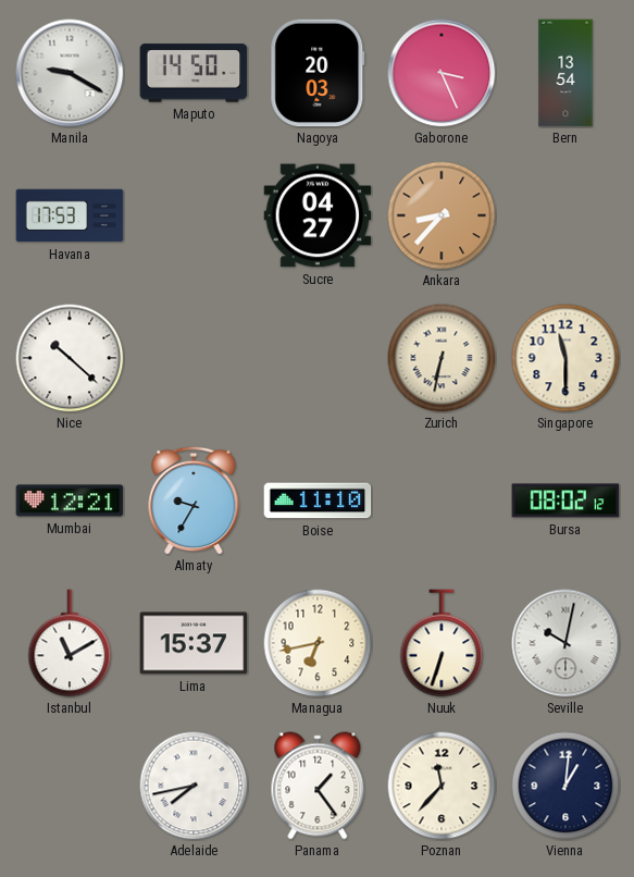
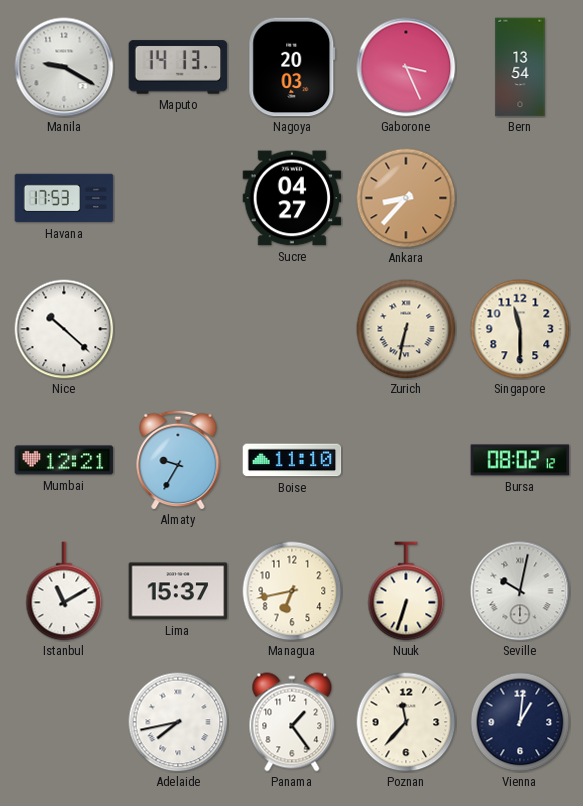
Maputo: 14:50 -> 14:13 (178, 67)
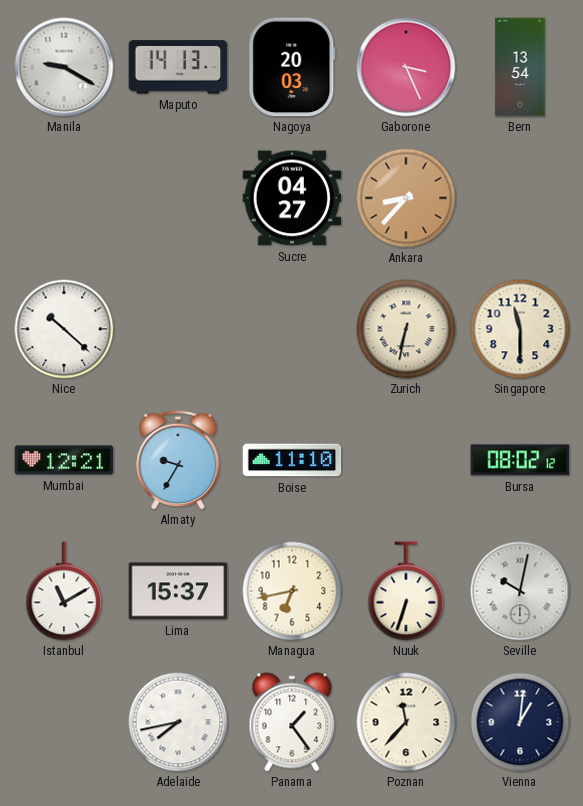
Havana: 17:53 -> none (64, 198)
